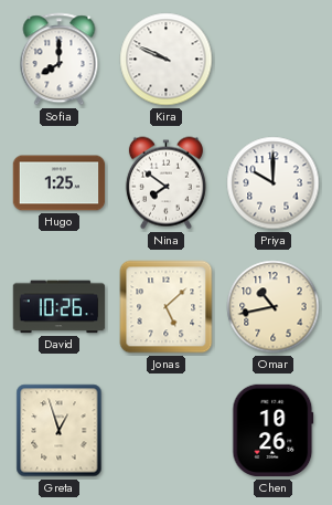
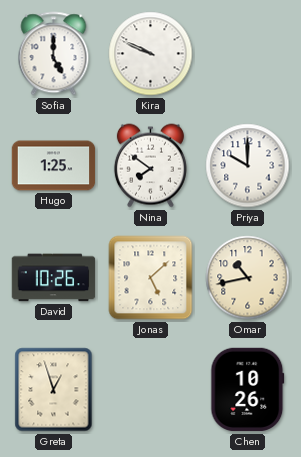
Sofia: 8:00 -> 5:00 (54, 54)
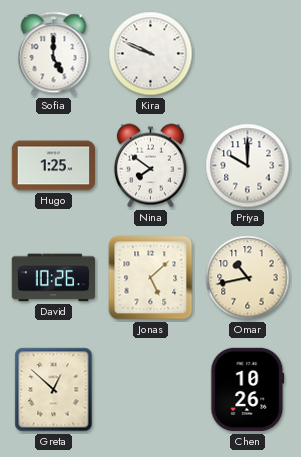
Greta: 12:57 -> 12:52 (54, 390)
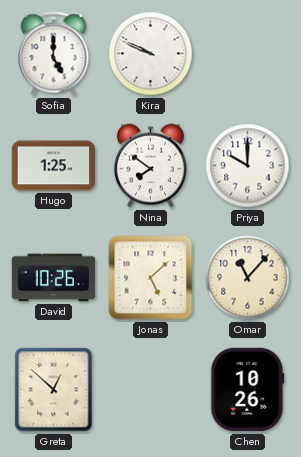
Omar: 10:43 -> 11:07 (248, 278)
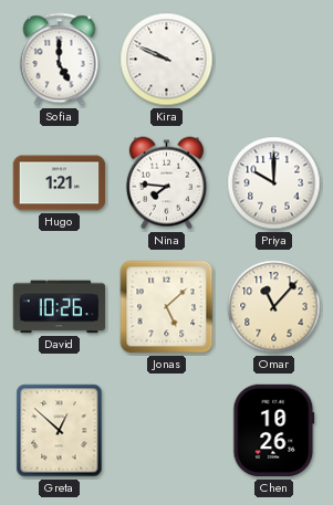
Hugo: 1:25 -> 1:21 (60, 183)
Nina: 7:51 -> 7:46 (166, 183)
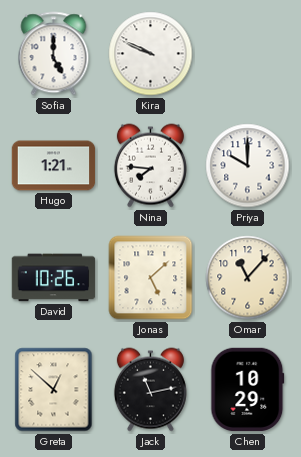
Jack: none -> 11:13 (150, 390)
Chen: 10:26 -> 10:29 (248, 390)
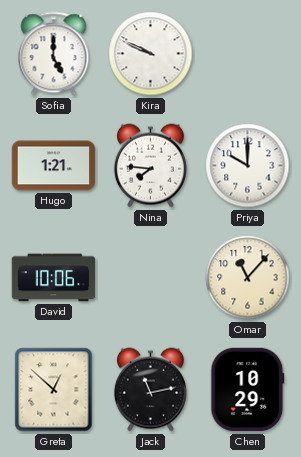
David: 10:26 -> 10:06 (54, 278)
Jonas: 5:08 -> none (151, 278)
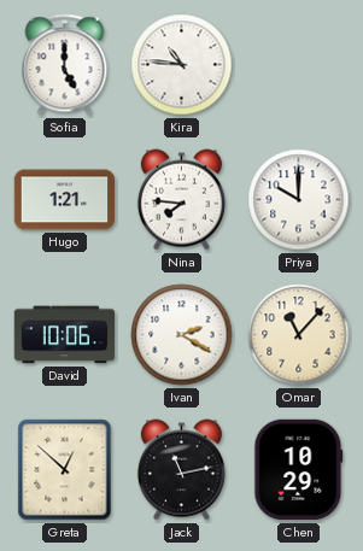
Kira: 9:49 -> 10:46 (182, 65)
Ivan: none -> 2:20 (182, 335)
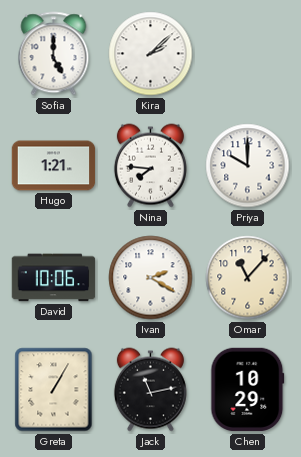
Kira: 10:46 -> 2:08 (151, 54)
Greta: 12:52 -> 1:05 (54, 390)
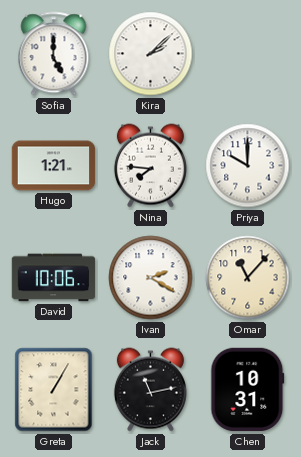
Chen: 10:29 -> 10:31 (248, 390)
